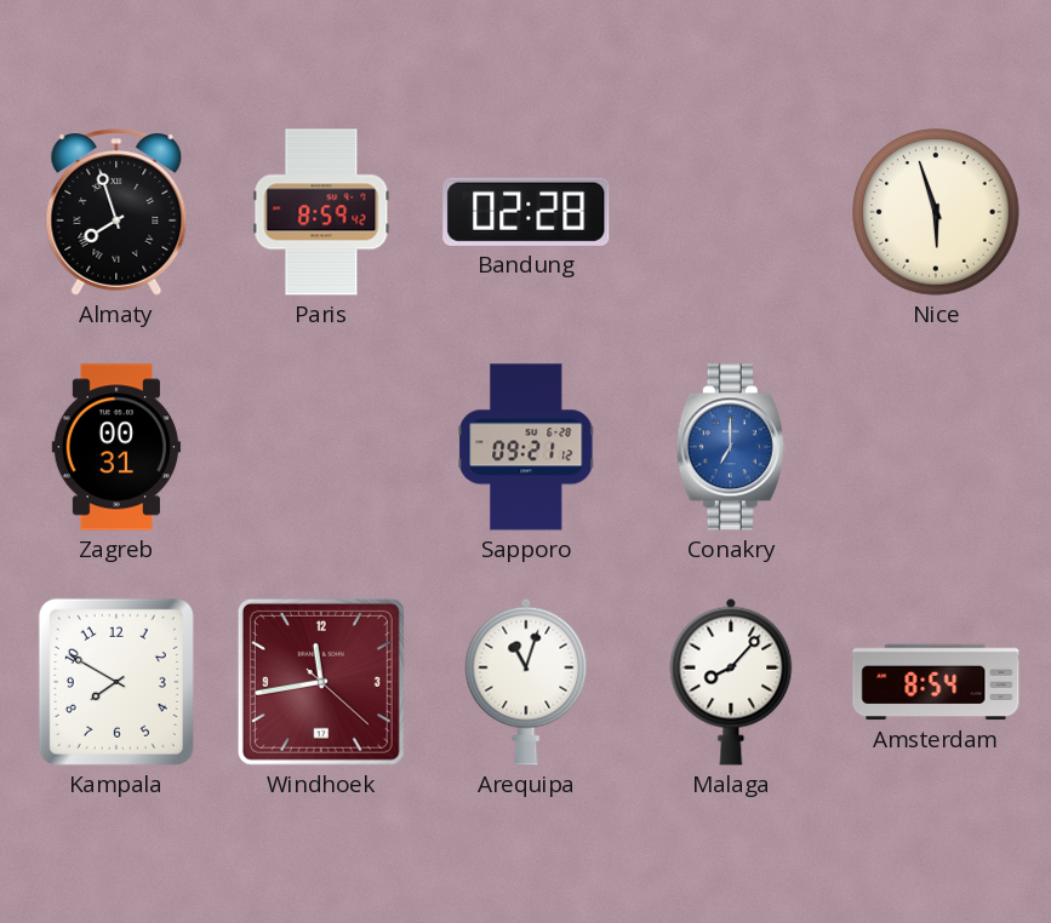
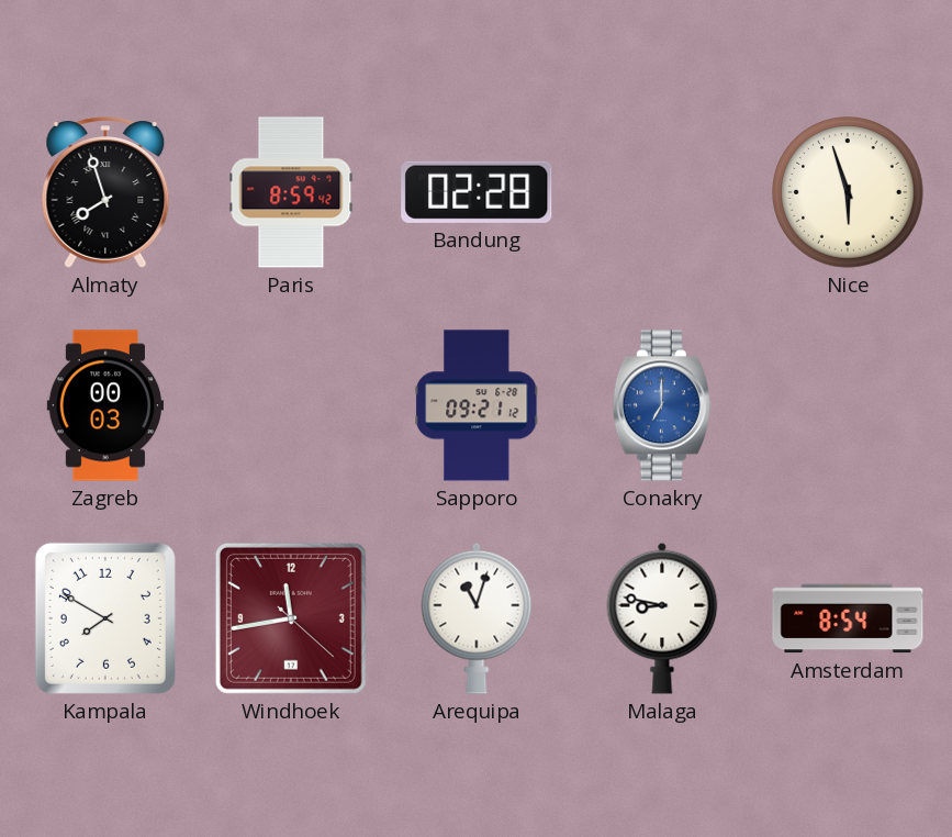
Zagreb: 00:31 -> 00:03 (105, 405)
Malaga: 8:07 -> 8:47 (662, 618)
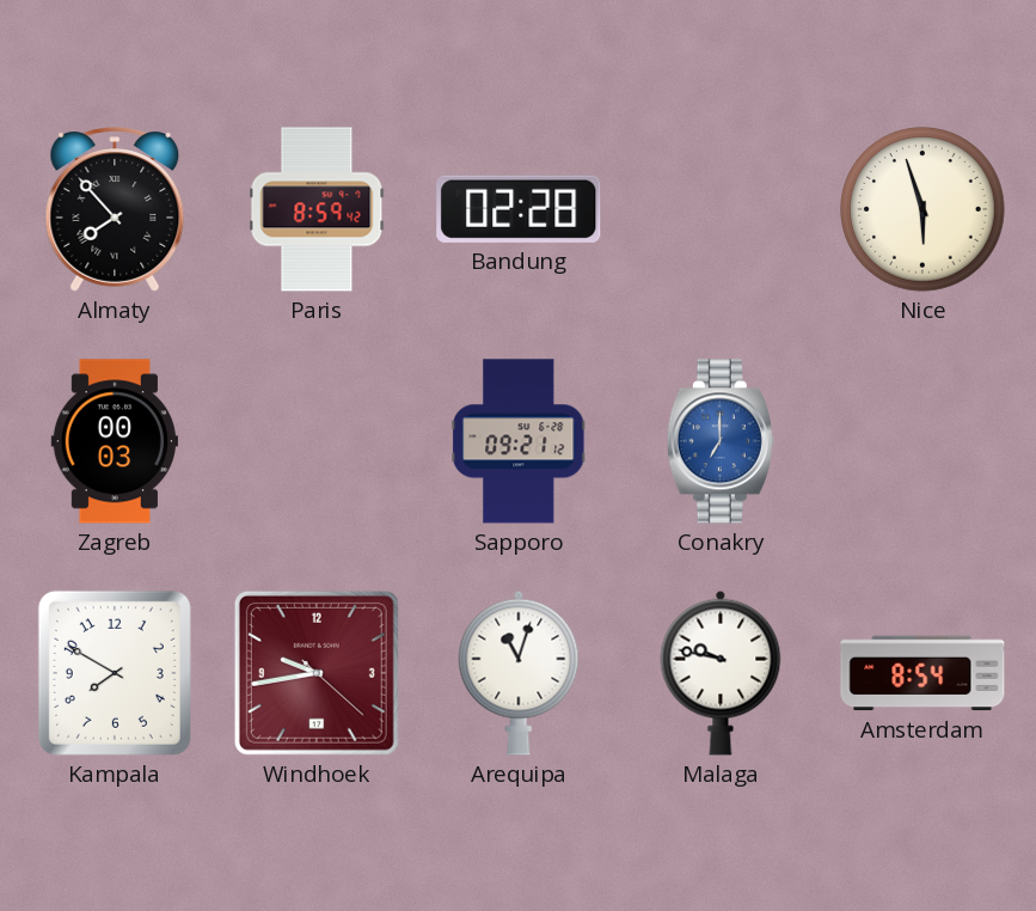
Almaty: 7:57 -> 7:53 (115, 209)
Windhoek: 11:43 -> 9:43 (317, 673)
Malaga: 8:47 -> 9:47 (721, 673)
